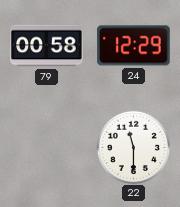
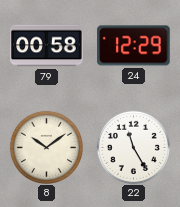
8: none -> 10:09 (46, 147)
22: 11:30 -> 11:25 (133, 147)
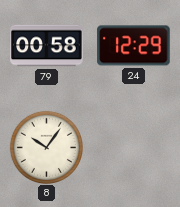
8: 10:09 -> 10:06 (46, 147)
22: 11:25 -> none (133, 147)
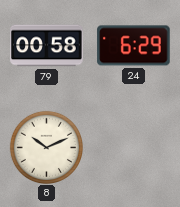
24: 12:29 -> 6:29 (134, 46)
8: 10:06 -> 10:11 (46, 147)
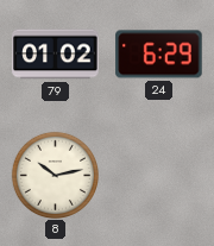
79: 00:58 -> 01:02 (56, 55)
8: 10:11 -> 10:13 (55, 175)
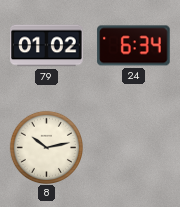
24: 6:29 -> 6:34 (134, 46)
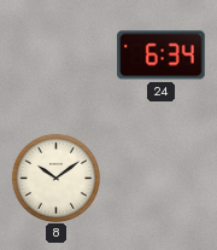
79: 01:02 -> none (47, 46)
8: 10:13 -> 10:09 (55, 178)
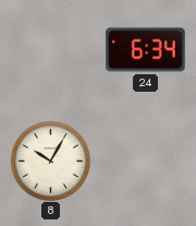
8: 10:09 -> 10:05 (50, 160)
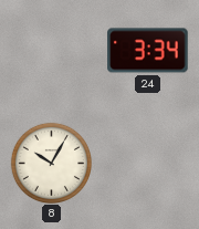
24: 6:34 -> 3:34 (148, 51)
